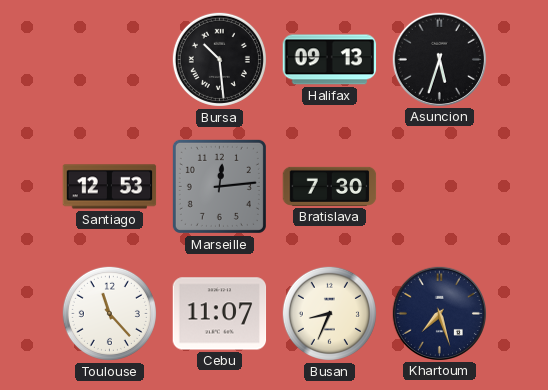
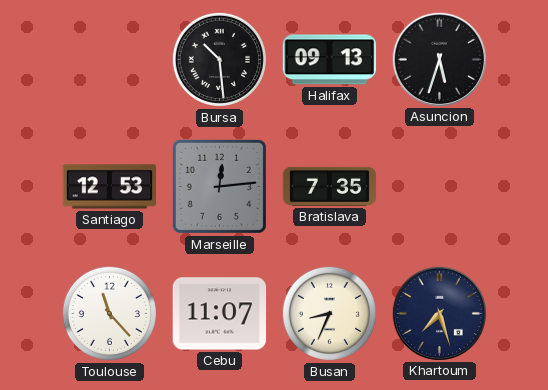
Bratislava: 7:30 -> 7:35 (330, 186)
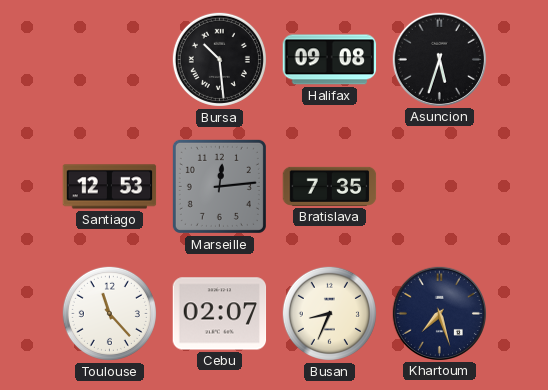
Halifax: 09:13 -> 09:08 (330, 60)
Cebu: 11:07 -> 02:07 (220, 314)
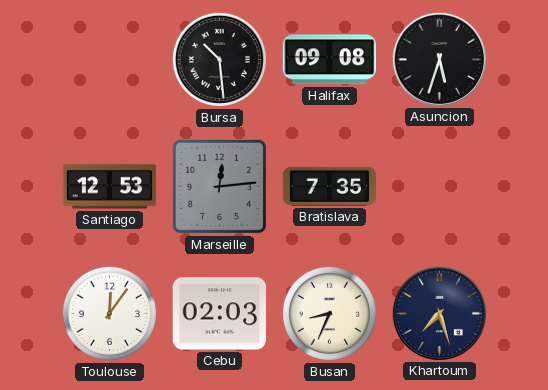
Toulouse: 11:23 -> 12:06 (109, 313)
Cebu: 02:07 -> 02:03 (220, 314)
